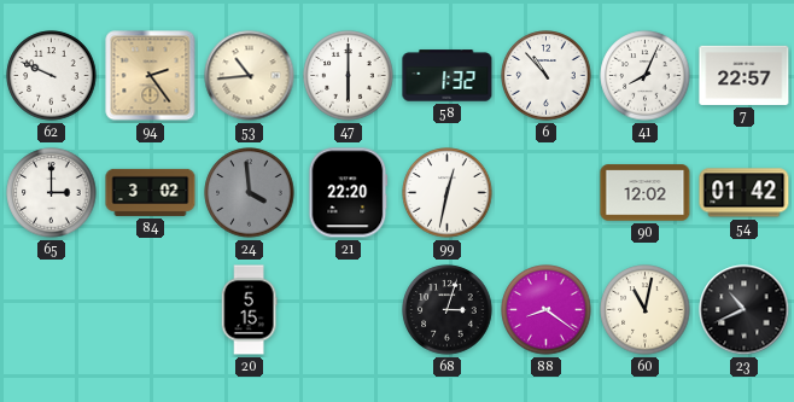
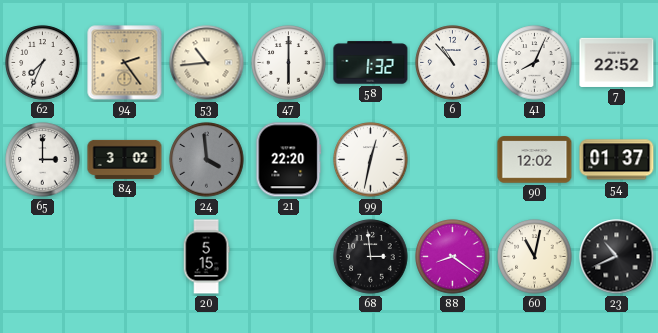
62: 9:49 -> 7:34 (43, 63)
7: 22:57 -> 22:52 (617, 62)
54: 01:42 -> 01:37 (617, 160)
68: 3:03 -> 2:59 (371, 257)
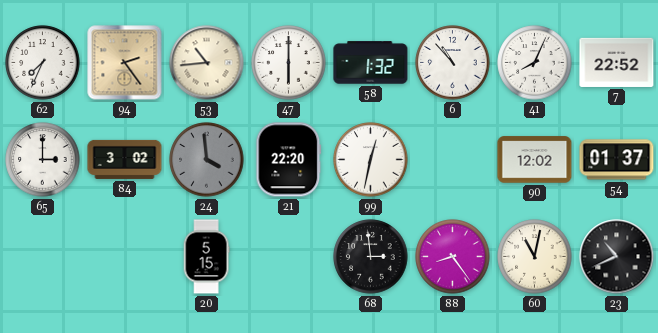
88: 8:21 -> 8:24 (453, 257)
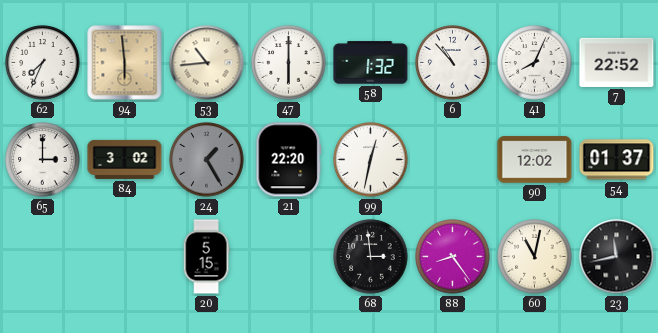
94: 2:24 -> 5:59 (125, 63)
24: 3:59 -> 1:25 (207, 160)
23: 10:41 -> 11:43 (617, 257)
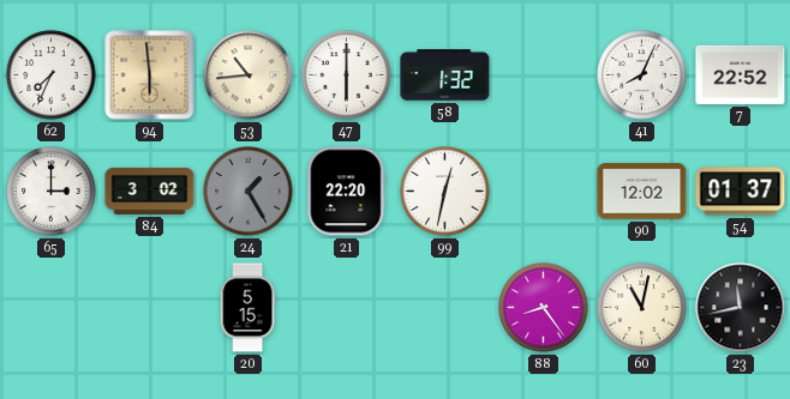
6: 10:53 -> none (453, 63)
68: 2:59 -> none (371, 257)
